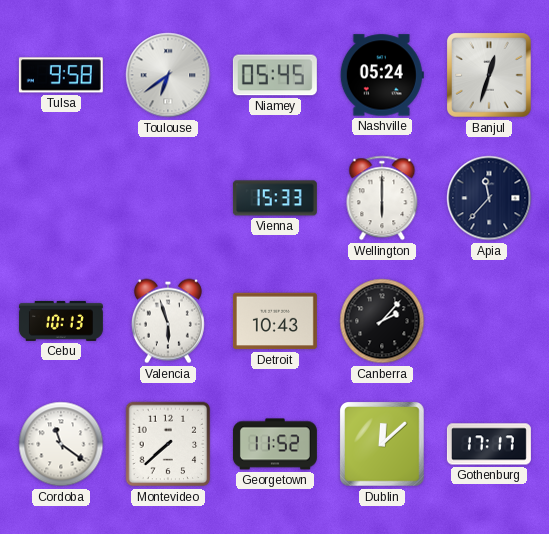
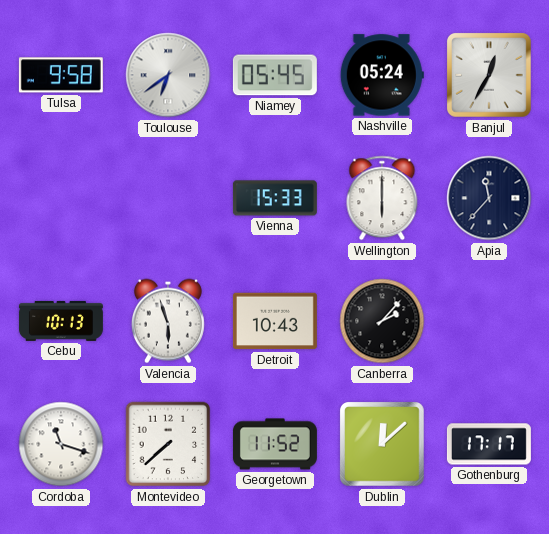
Banjul: 12:33 -> 12:35 (490, 76)
Cordoba: 11:21 -> 11:18 (61, 444)
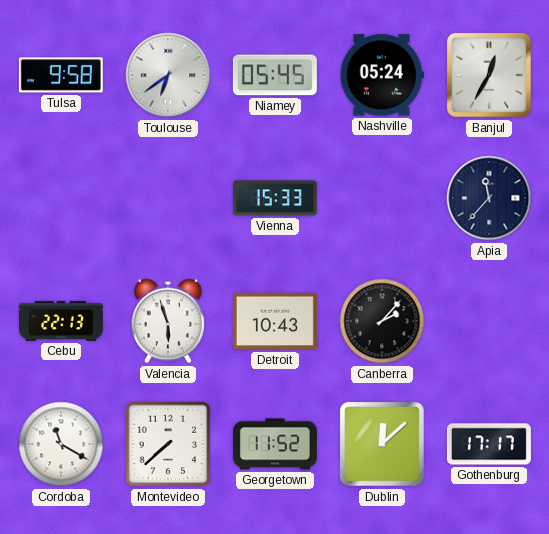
Wellington: 6:00 -> none (382, 198)
Cebu: 10:13 -> 22:13 (61, 321)
Cordoba: 11:18 -> 11:20 (61, 444)
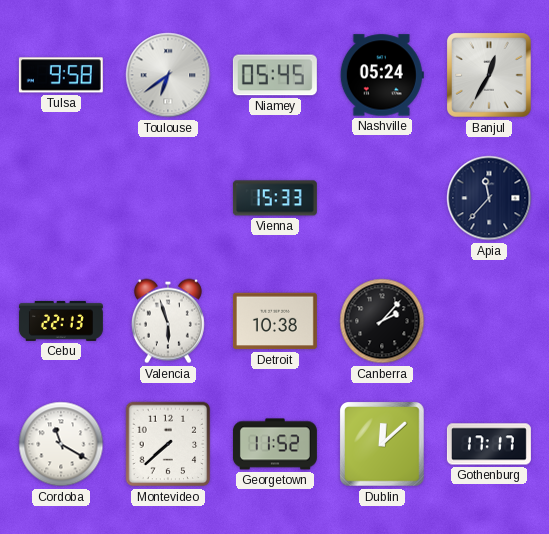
Detroit: 10:43 -> 10:38 (275, 321)
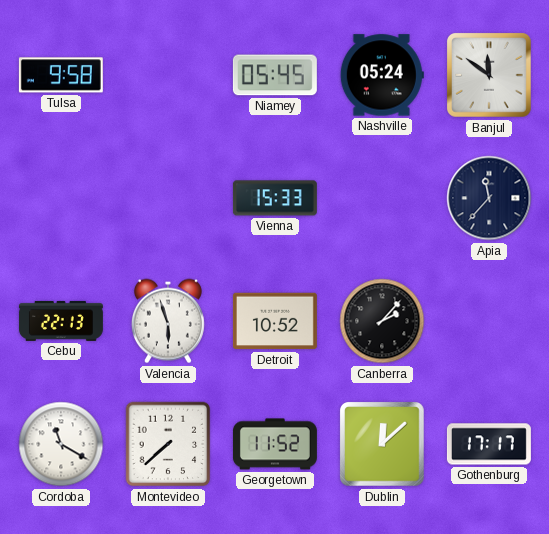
Toulouse: 6:39 -> none (168, 75)
Banjul: 12:35 -> 11:51 (490, 76)
Detroit: 10:38 -> 10:52 (275, 321)
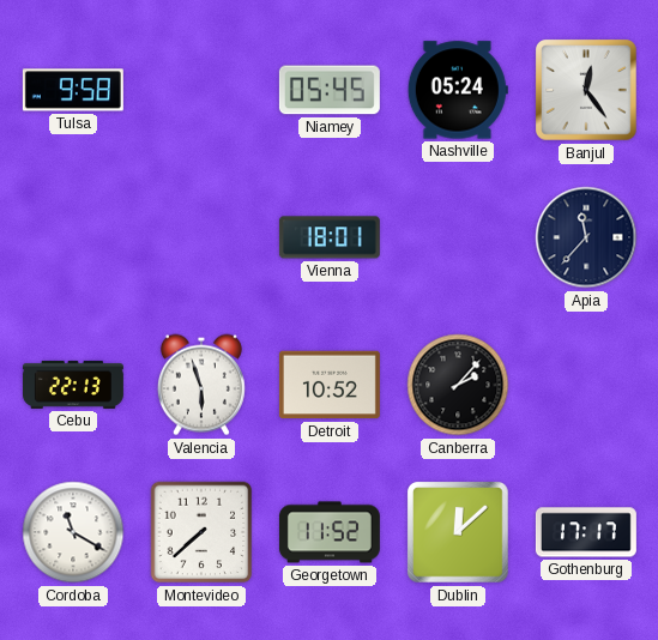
Banjul: 11:51 -> 12:24 (587, 91)
Vienna: 15:33 -> 18:01 (330, 237)
